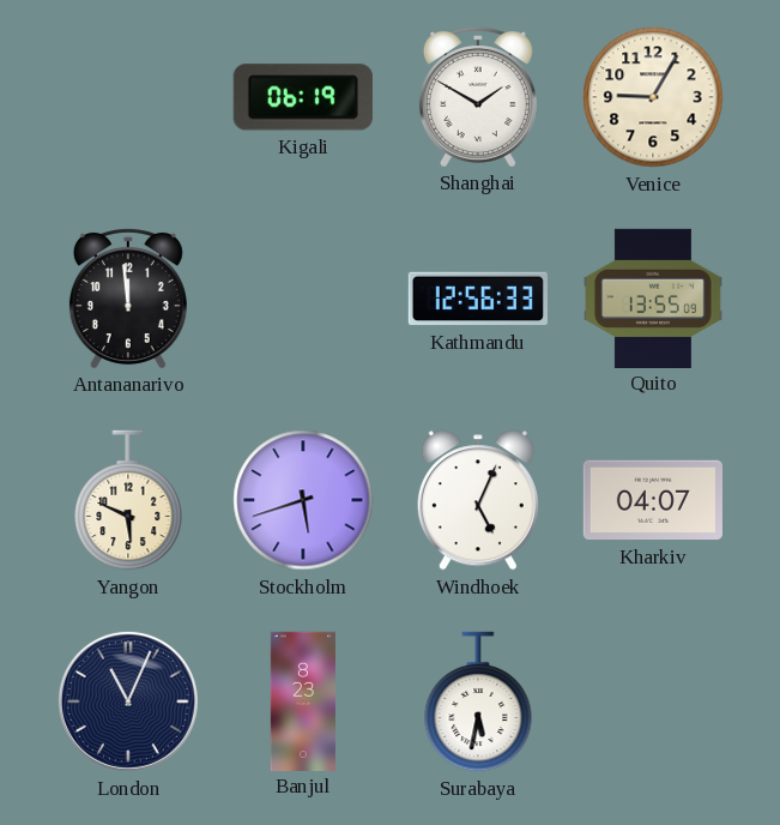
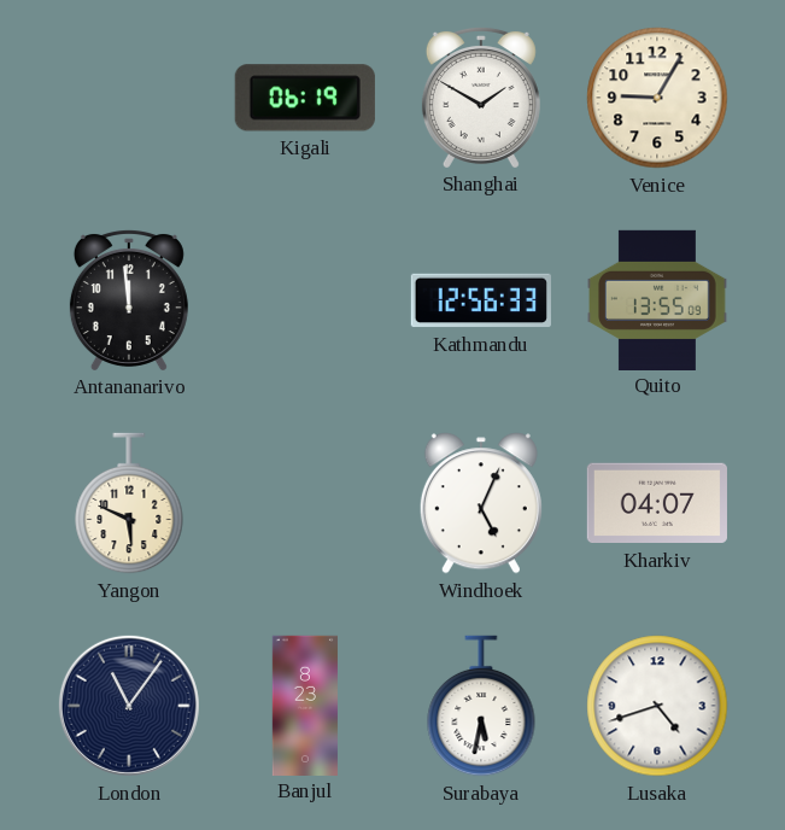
Stockholm: 5:42 -> none (303, 500)
London: 11:04 -> 11:06 (129, 706)
Lusaka: none -> 4:42 (657, 706)
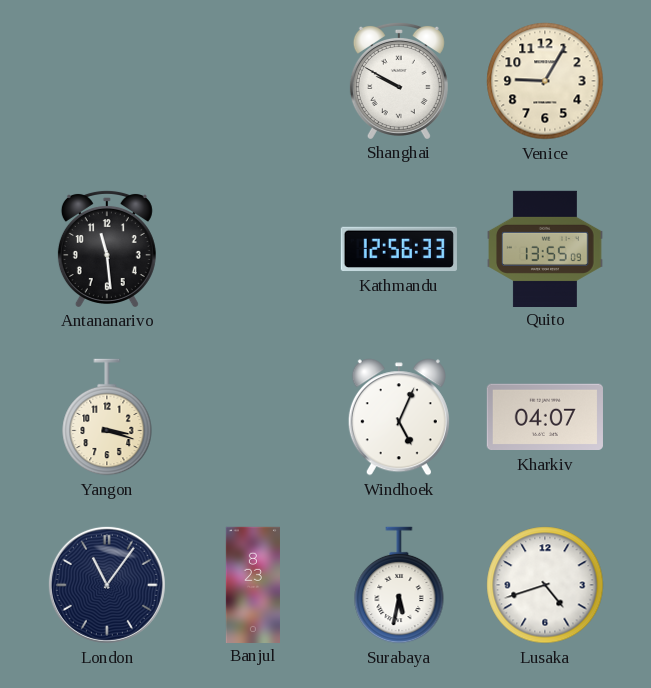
Kigali: 06:19 -> none (305, 98)
Shanghai: 1:50 -> 9:50 (399, 80)
Antananarivo: 11:59 -> 11:29 (107, 248)
Yangon: 5:49 -> 3:18 (107, 417)
